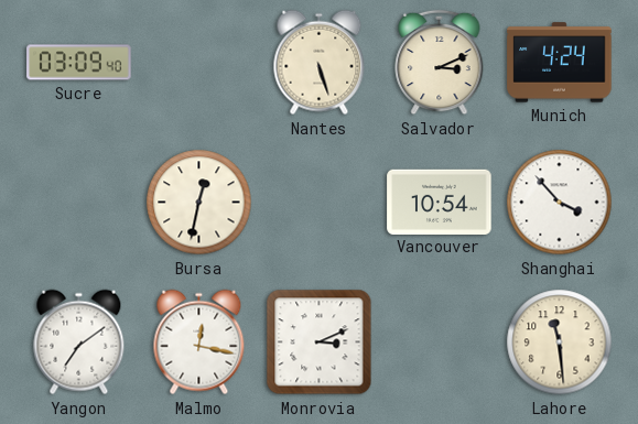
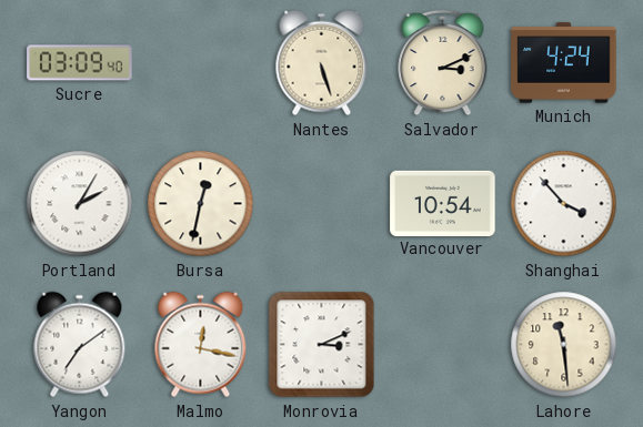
Portland: none -> 2:05 (80, 204)
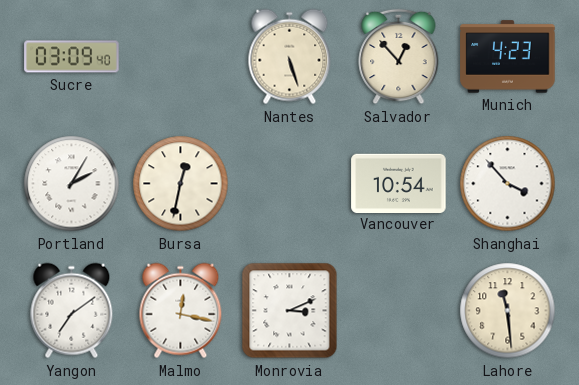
Salvador: 3:11 -> 12:53 (399, 57)
Munich: 4:24 -> 4:23 (508, 57)
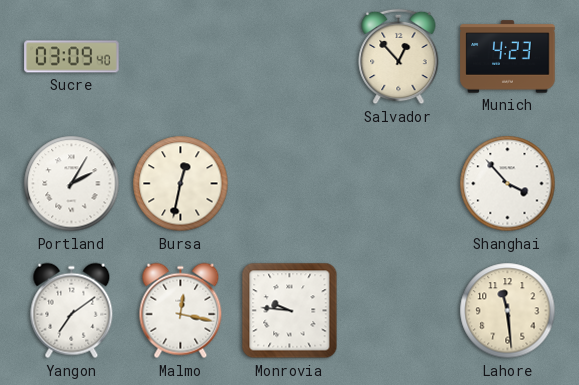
Nantes: 5:27 -> none (290, 57)
Vancouver: 10:54 -> none (399, 183)
Monrovia: 3:11 -> 9:46 (290, 311)
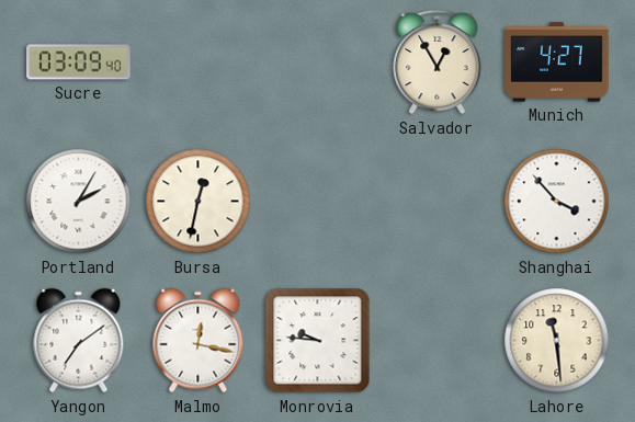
Salvador: 12:53 -> 12:55 (438, 62)
Munich: 4:23 -> 4:27 (557, 62)
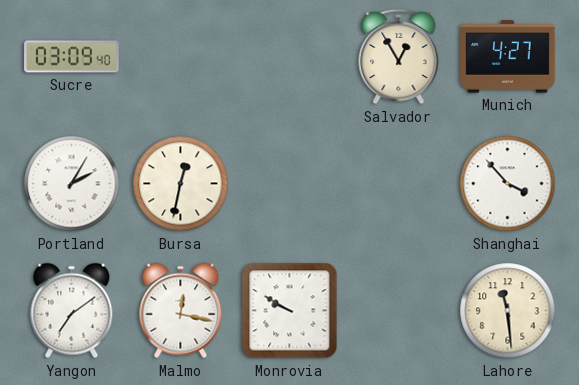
Monrovia: 9:46 -> 9:50 (290, 311)
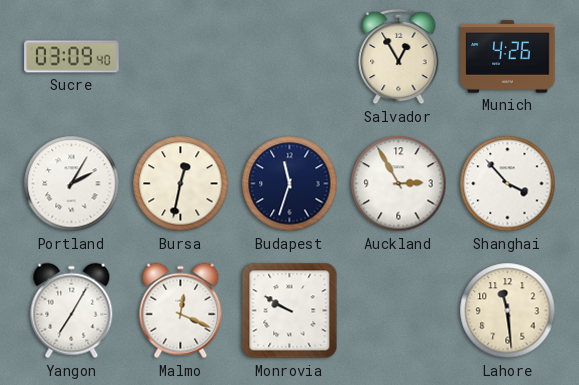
Munich: 4:27 -> 4:26 (508, 57)
Budapest: none -> 11:33 (290, 184)
Auckland: none -> 2:55 (399, 184)
Yangon: 7:09 -> 7:05 (72, 311)
Malmo: 12:17 -> 12:19 (181, 311)
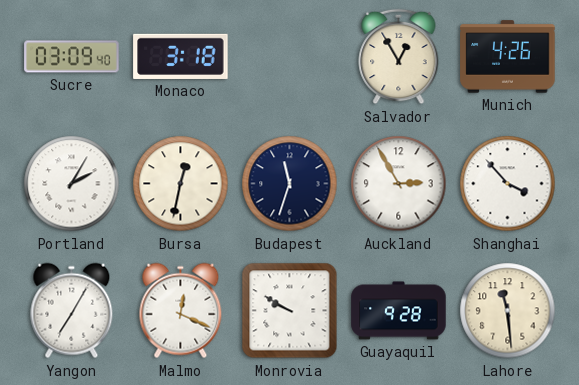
Monaco: none -> 3:18 (181, 56)
Guayaquil: none -> 9:28 (399, 311)
